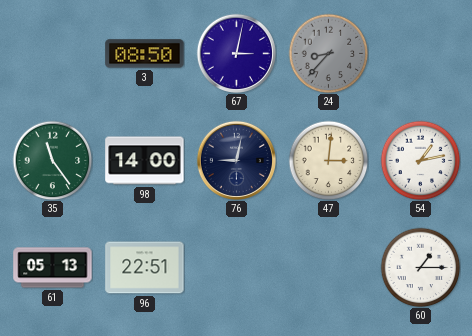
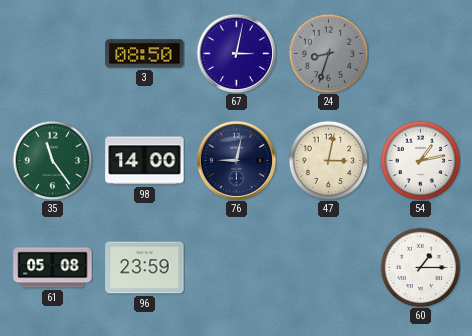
24: 8:37 -> 8:33 (328, 53)
47: 3:01 -> 3:02 (328, 160)
61: 05:13 -> 05:08 (53, 268)
96: 22:51 -> 23:59 (145, 268)
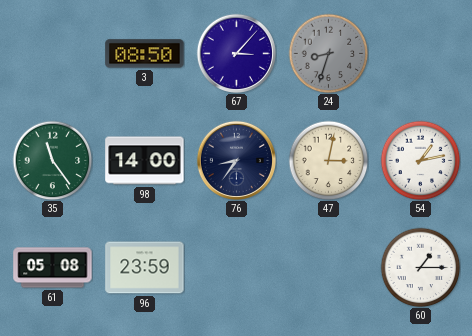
67: 3:02 -> 3:07 (236, 53)
76: 9:02 -> 8:36 (236, 160)
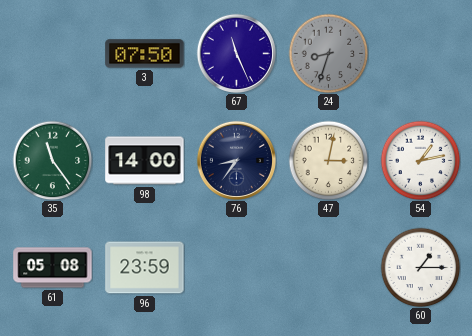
3: 08:50 -> 07:50 (145, 54)
67: 3:07 -> 11:26 (236, 53)
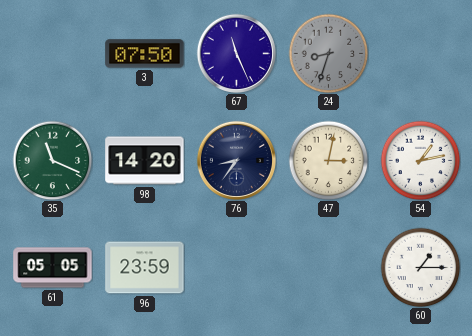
35: 11:24 -> 11:19 (52, 160)
98: 14:00 -> 14:20 (145, 161)
61: 05:08 -> 05:05 (53, 268)
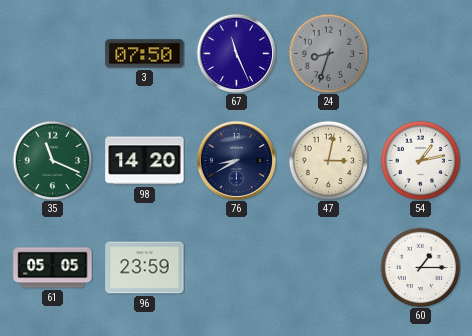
76: 8:36 -> 8:40 (236, 160)
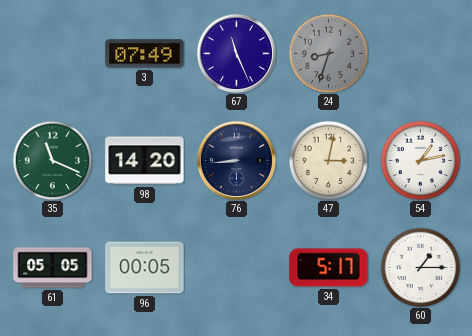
3: 07:50 -> 07:49 (145, 54)
76: 8:40 -> 8:44 (236, 160)
96: 23:59 -> 00:05 (145, 268)
34: none -> 5:17 (329, 268)
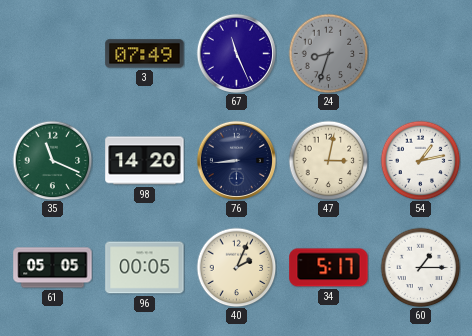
40: none -> 2:04 (236, 267)
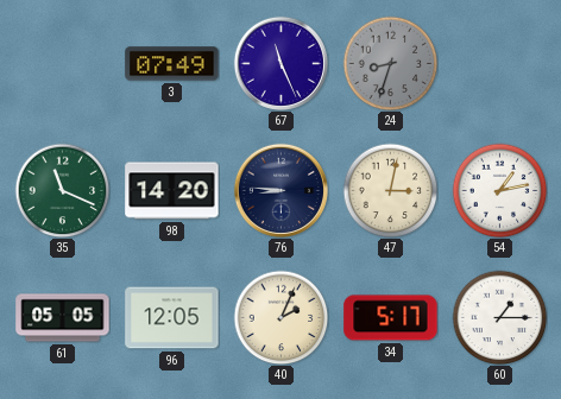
76: 8:44 -> 8:46 (280, 190)
96: 00:05 -> 12:05 (172, 318)
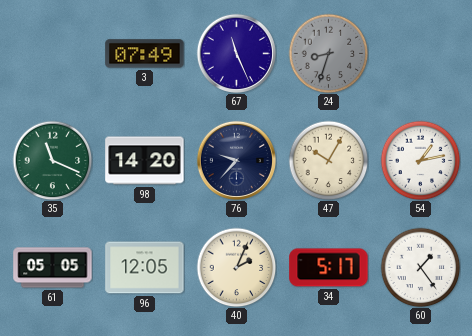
76: 8:46 -> 9:37 (236, 160)
47: 3:02 -> 10:05 (328, 160)
60: 1:15 -> 1:24 (420, 267)
